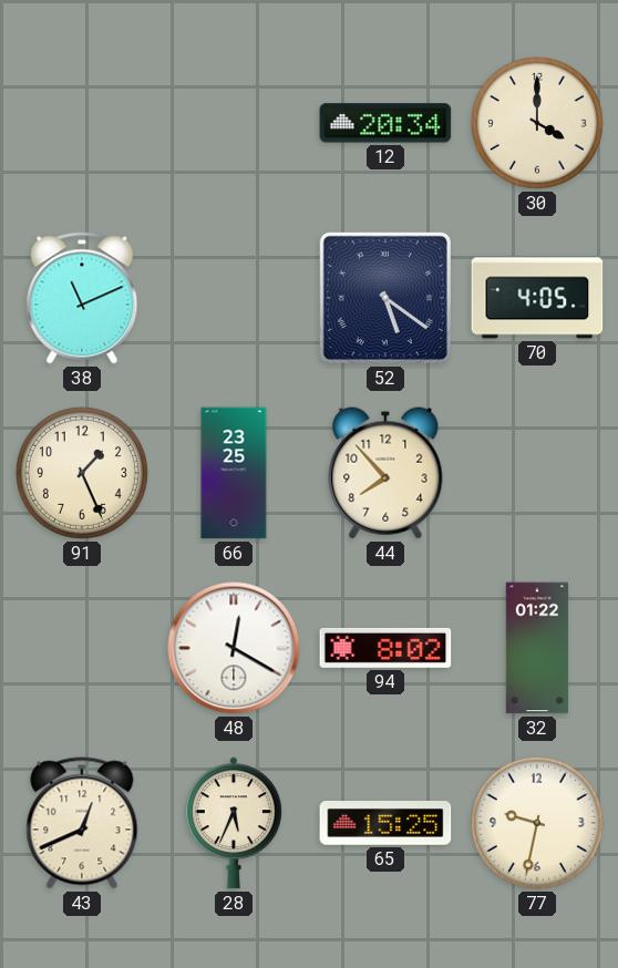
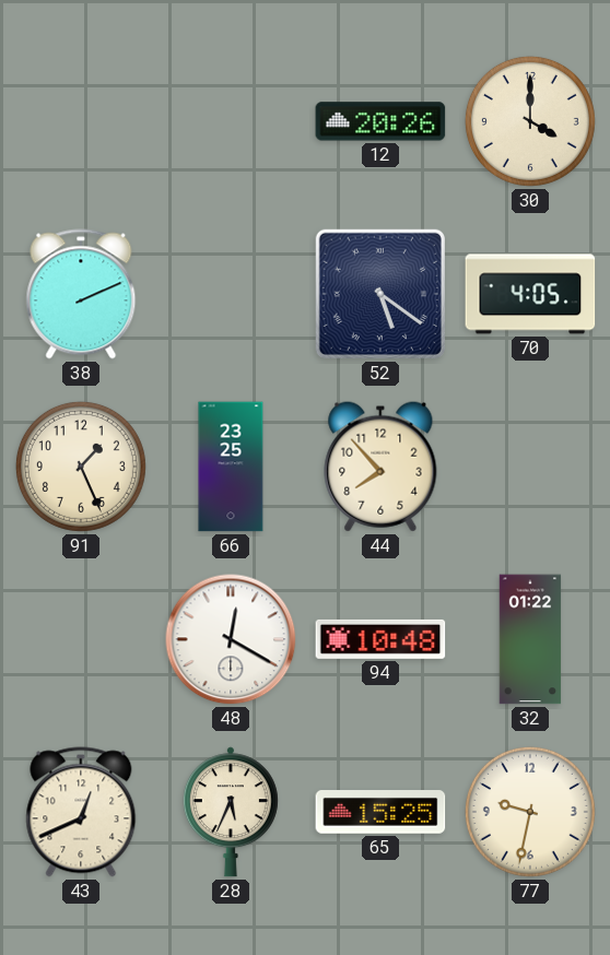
12: 20:34 -> 20:26 (380, 121)
38: 11:11 -> 2:11 (81, 294)
94: 8:02 -> 10:48 (380, 639)
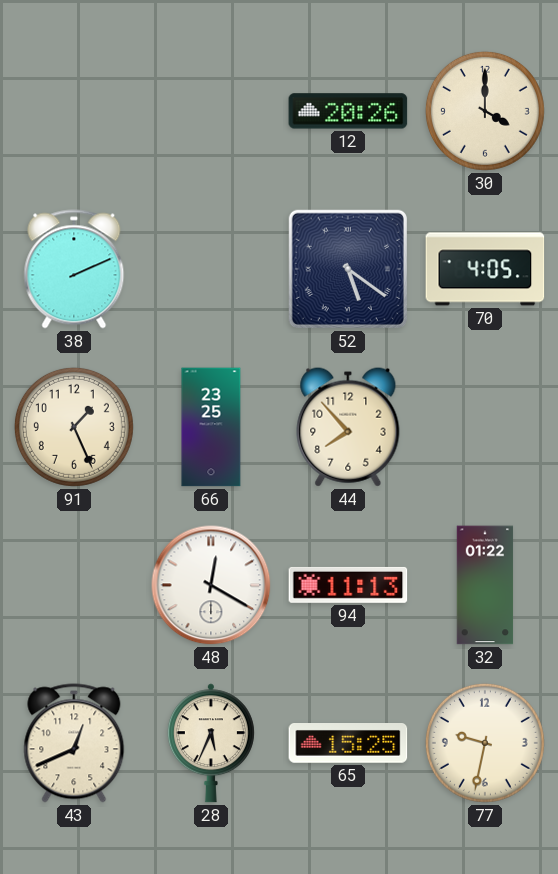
94: 10:48 -> 11:13 (348, 585)
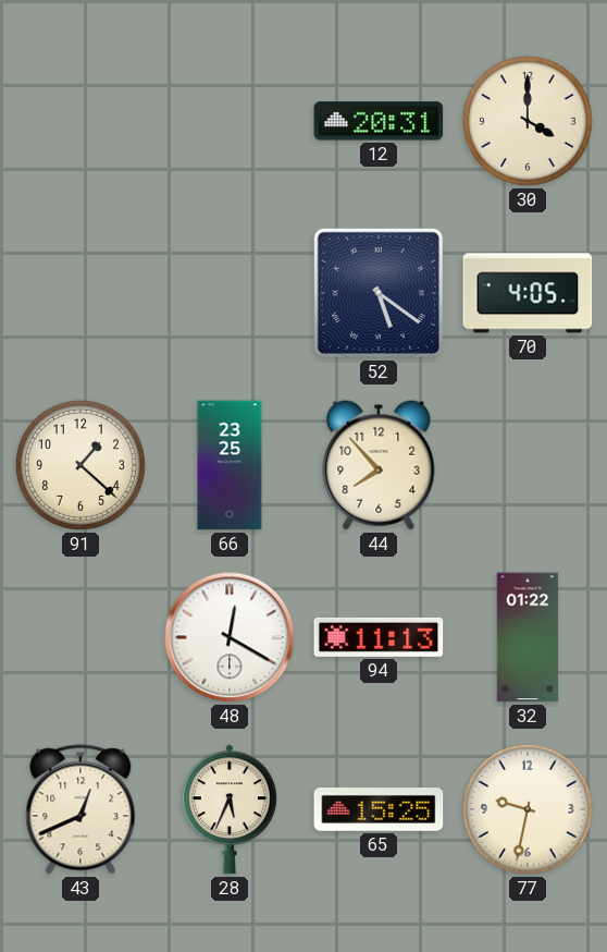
12: 20:26 -> 20:31 (379, 121)
38: 2:11 -> none (74, 269)
91: 1:26 -> 1:22 (80, 465)
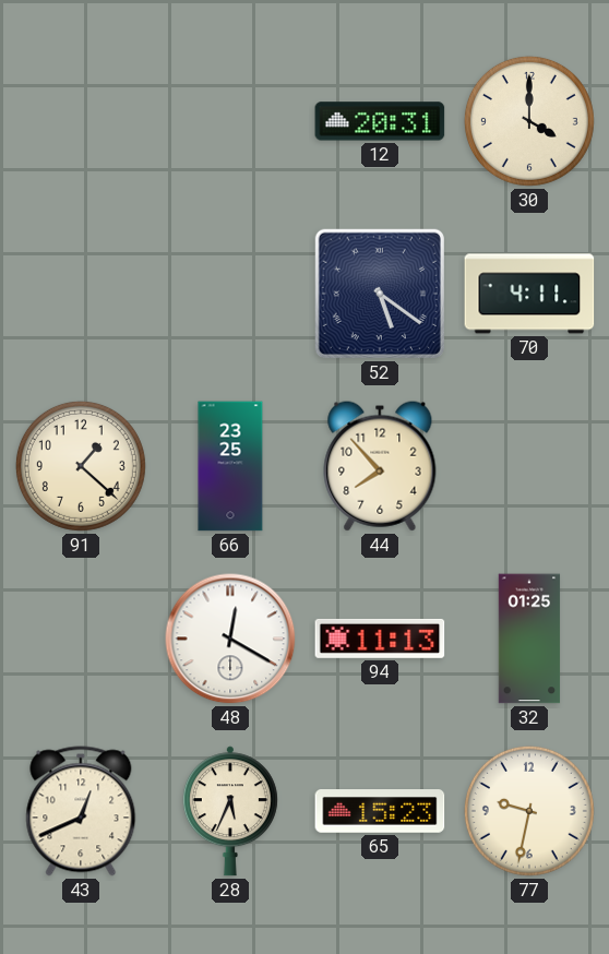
70: 4:05 -> 4:11 (529, 294)
32: 01:22 -> 01:25 (529, 639)
65: 15:25 -> 15:23 (380, 812)
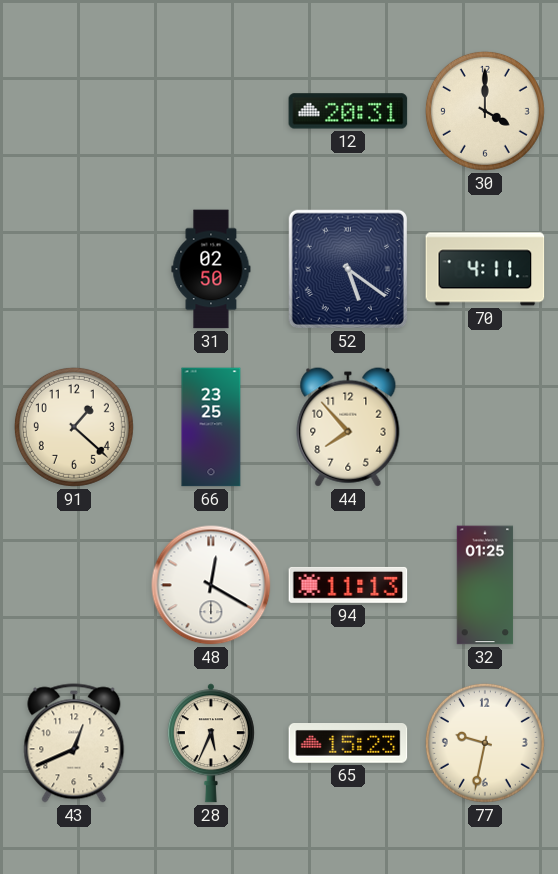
31: none -> 02:50 (211, 269)
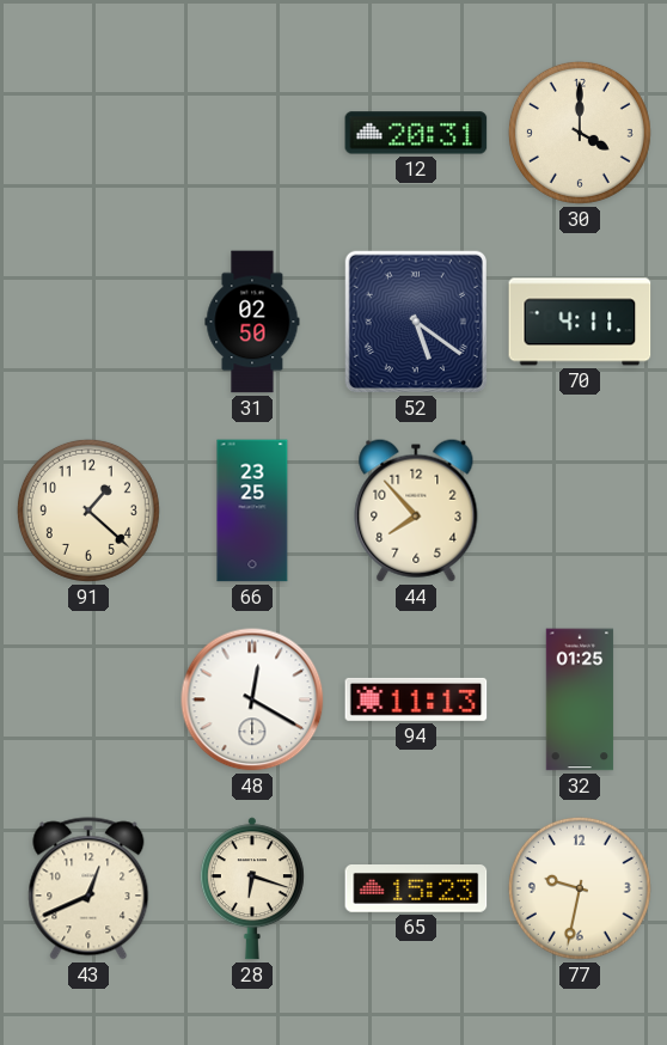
28: 5:34 -> 6:18 (252, 888)
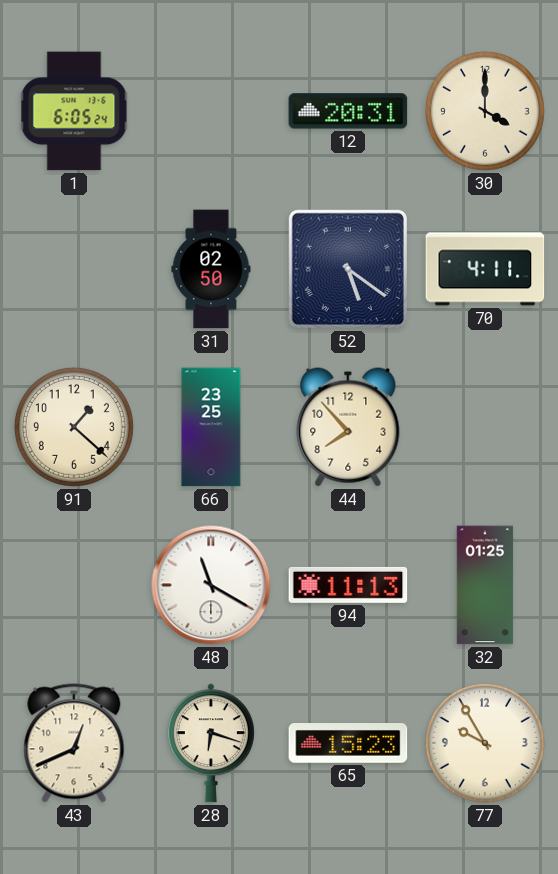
1: none -> 6:05 (74, 111)
48: 12:20 -> 11:20 (211, 585)
77: 9:32 -> 9:55 (485, 743)
